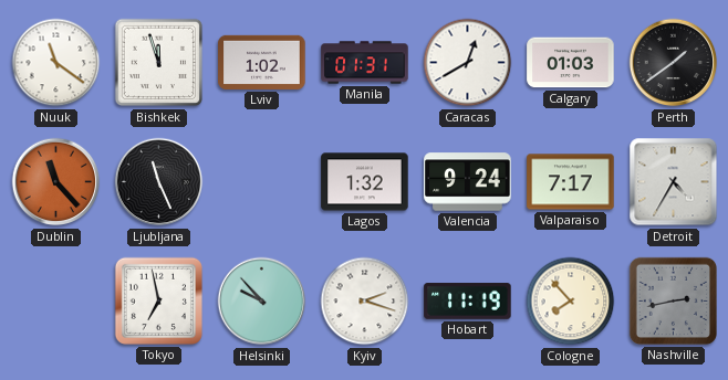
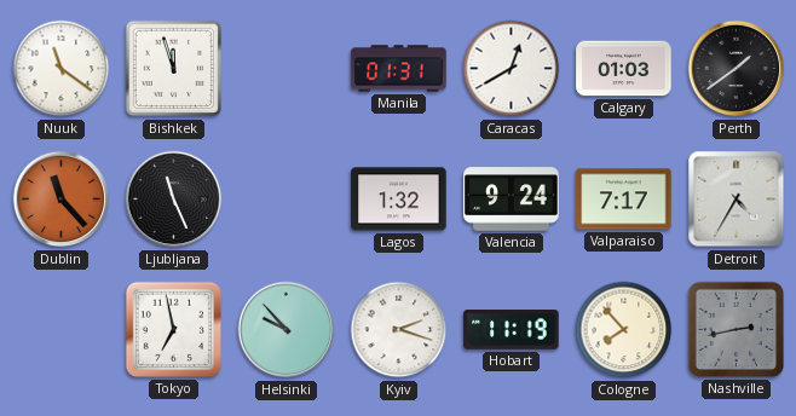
Lviv: 1:02 -> none (262, 62)
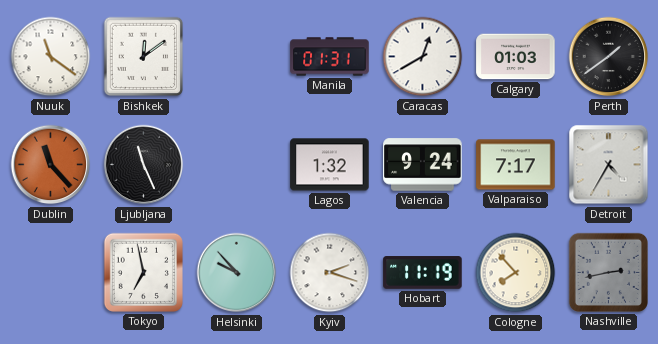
Bishkek: 11:57 -> 12:09 (144, 57)
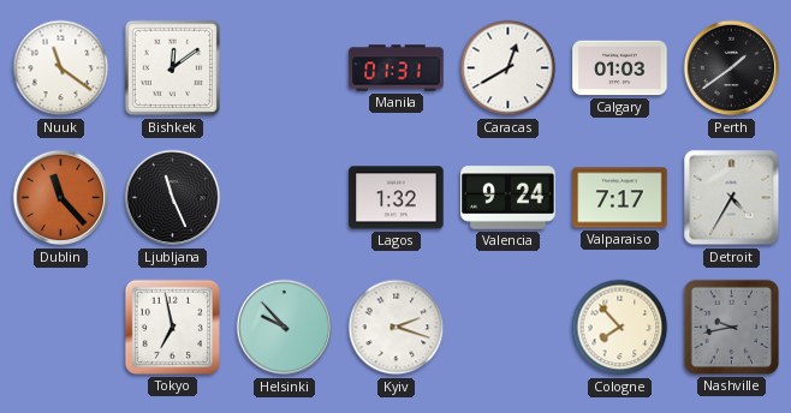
Hobart: 11:19 -> none (423, 273)
Nashville: 2:43 -> 9:43 (731, 327)
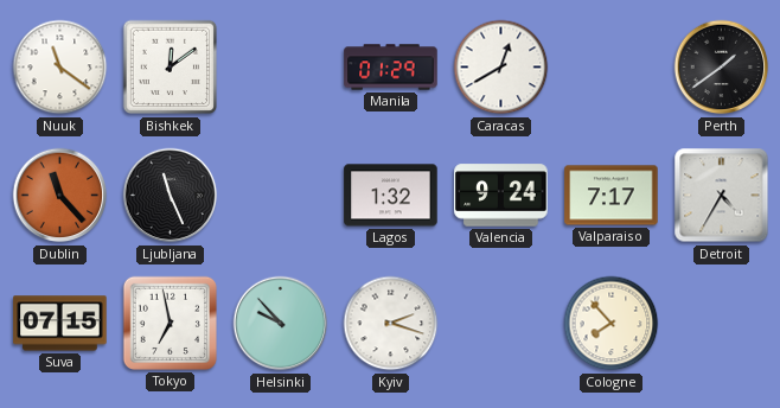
Manila: 01:31 -> 01:29 (391, 68)
Calgary: 01:03 -> none (620, 68)
Suva: none -> 07:15 (60, 324)
Nashville: 9:43 -> none (731, 327)
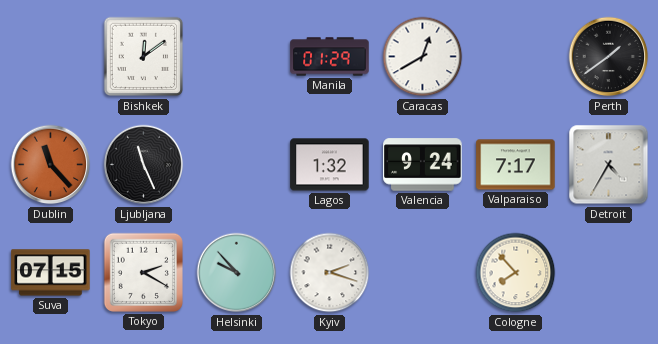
Nuuk: 11:21 -> none (60, 68)
Tokyo: 6:58 -> 2:20 (143, 272)
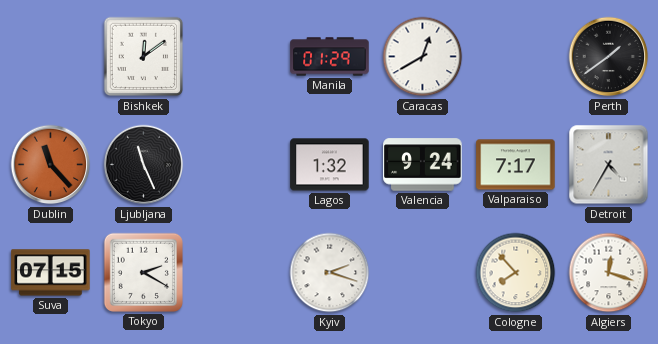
Helsinki: 9:53 -> none (237, 273)
Algiers: none -> 12:18 (609, 273)
